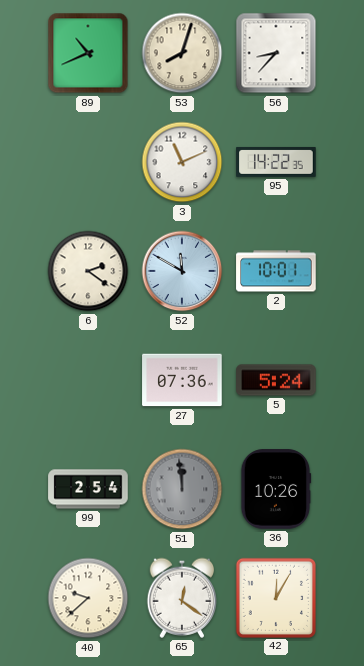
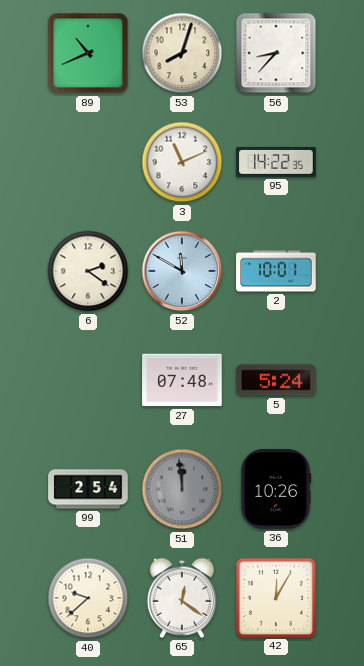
27: 07:36 -> 07:48 (182, 380)
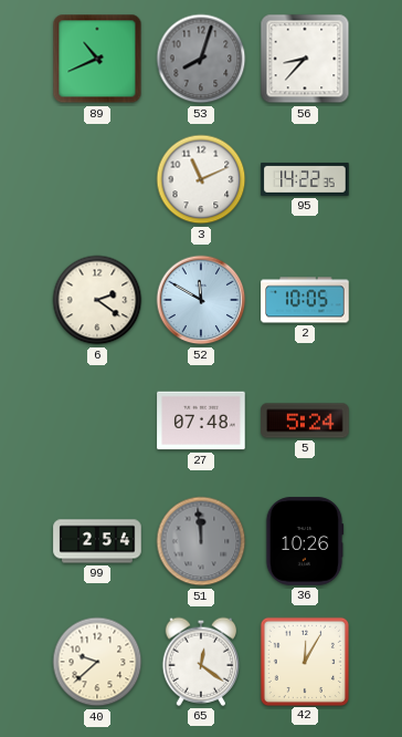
53 dial: cream -> grey (201, 59)
2: 10:01 -> 10:05 (305, 300)
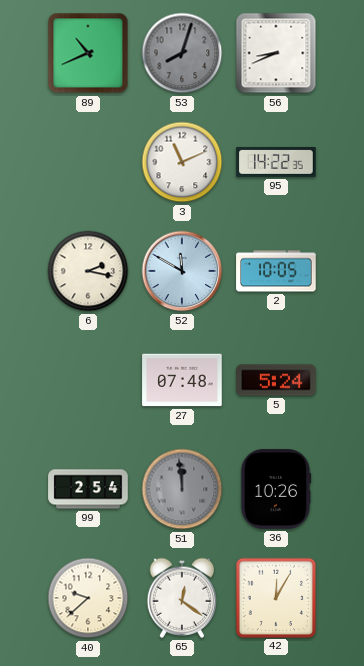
56: 8:37 -> 8:41 (276, 53)
6: 2:21 -> 2:17 (88, 271)
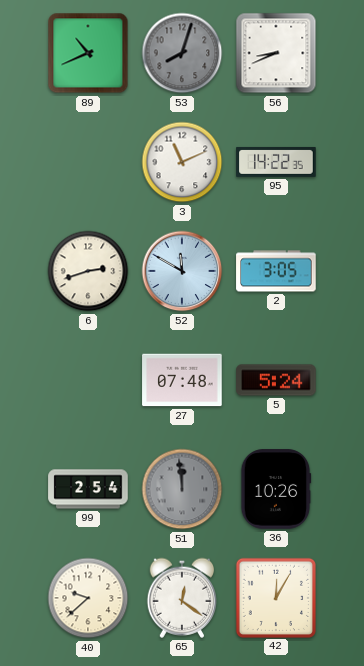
6: 2:17 -> 2:42 (88, 271)
2: 10:05 -> 3:05 (276, 271)
